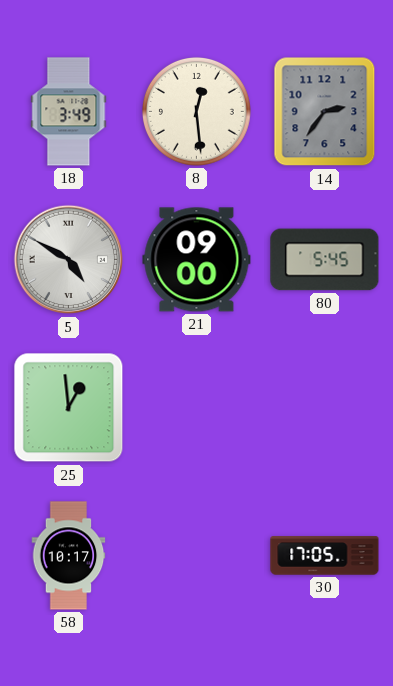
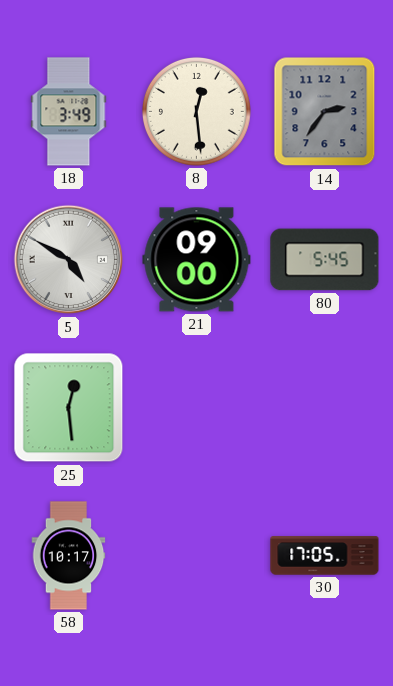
25: 12:59 -> 12:29 (69, 408)
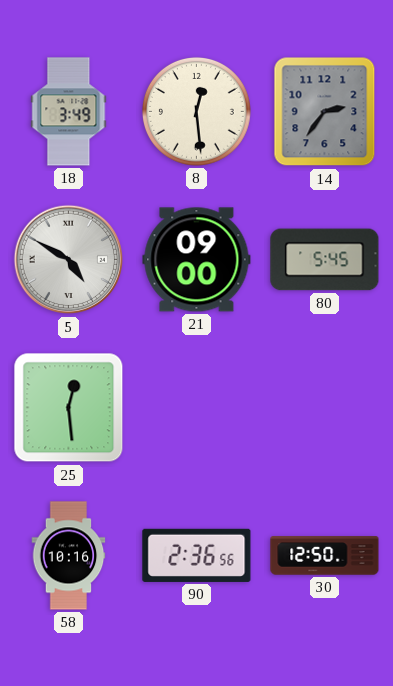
58: 10:17 -> 10:16 (69, 556)
90: none -> 2:36 (197, 555)
30: 17:05 -> 12:50 (325, 556)
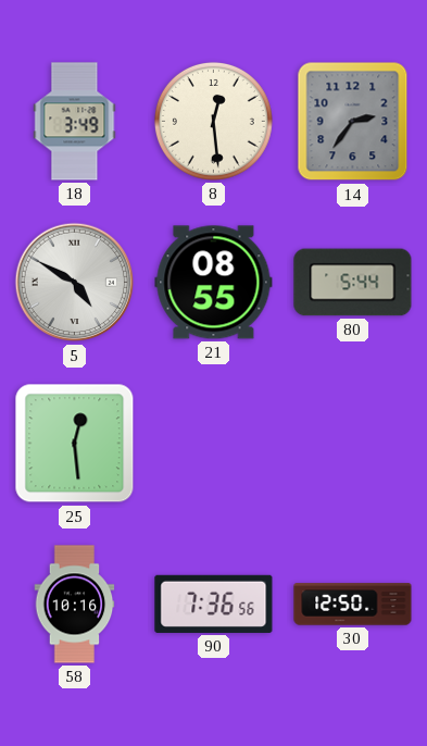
21: 09:00 -> 08:55 (214, 283)
80: 5:45 -> 5:44 (353, 283)
90: 2:36 -> 7:36 (214, 604)
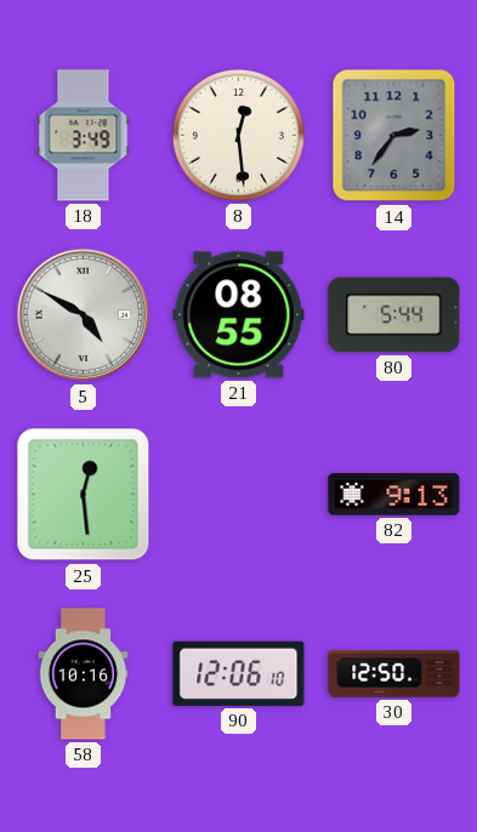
82: none -> 9:13 (394, 495)
90: 7:36 -> 12:06 (239, 673)
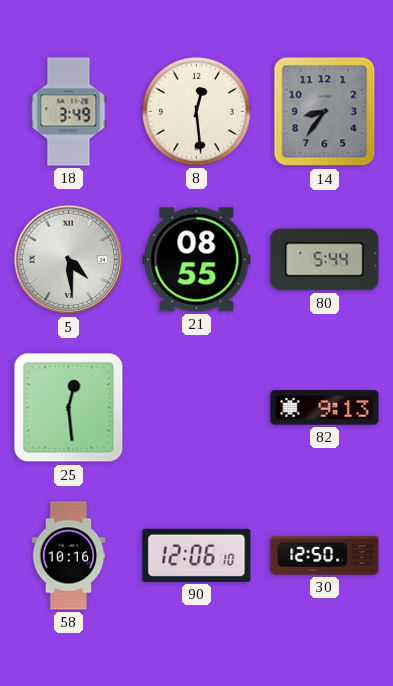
14: 2:36 -> 8:36 (325, 112)
5: 4:50 -> 4:29 (69, 260)
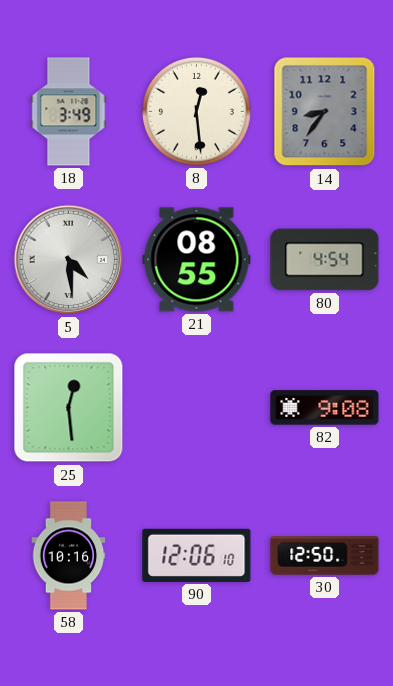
80: 5:44 -> 4:54 (325, 260)
82: 9:13 -> 9:08 (325, 408)
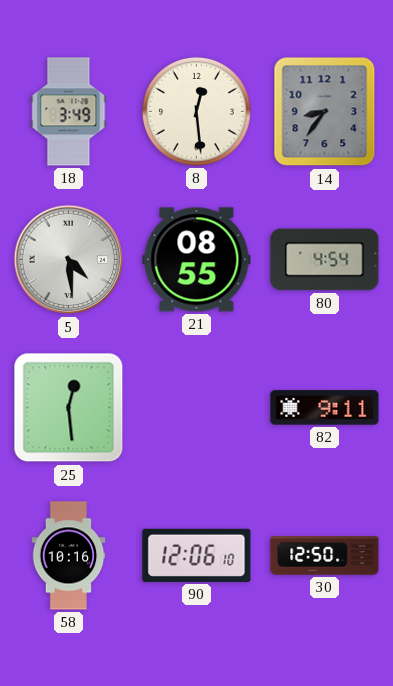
82: 9:08 -> 9:11 (325, 408)
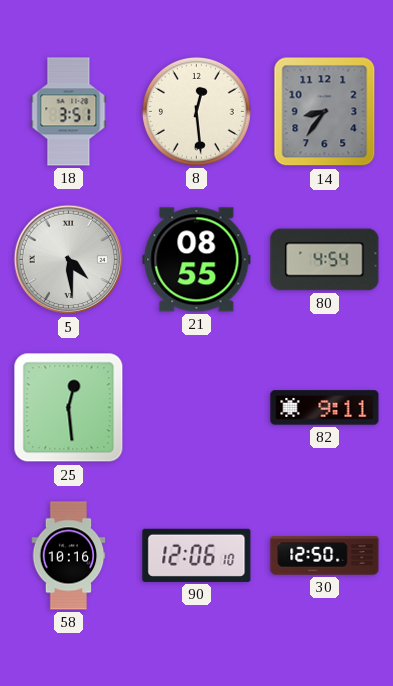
18: 3:49 -> 3:51 (69, 112)
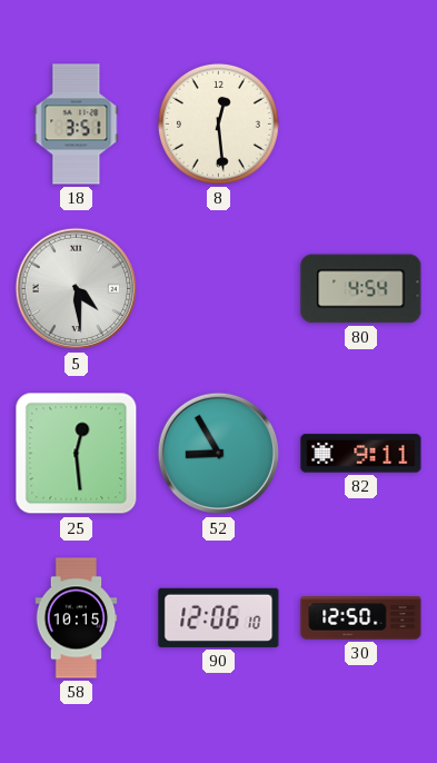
14: 8:36 -> none (325, 112)
21: 08:55 -> none (197, 260)
52: none -> 8:55 (219, 454)
58: 10:16 -> 10:15 (77, 618)
